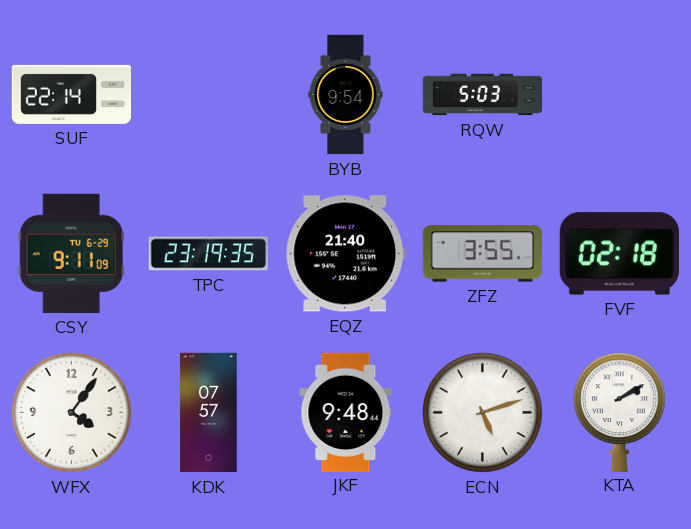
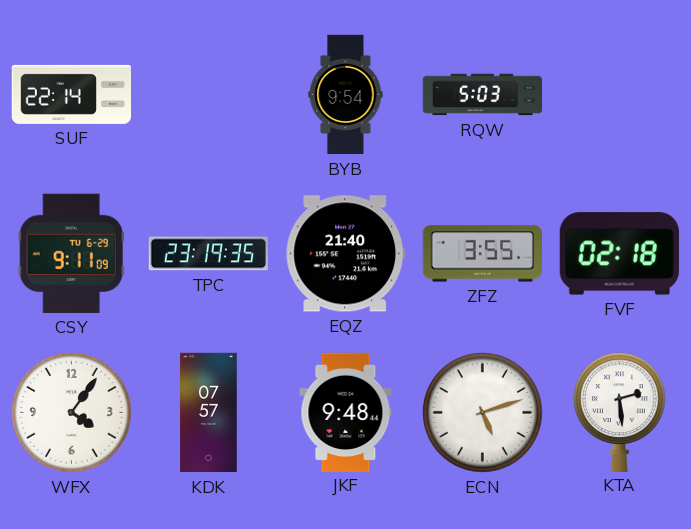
KTA: 2:10 -> 2:29 (620, 412)
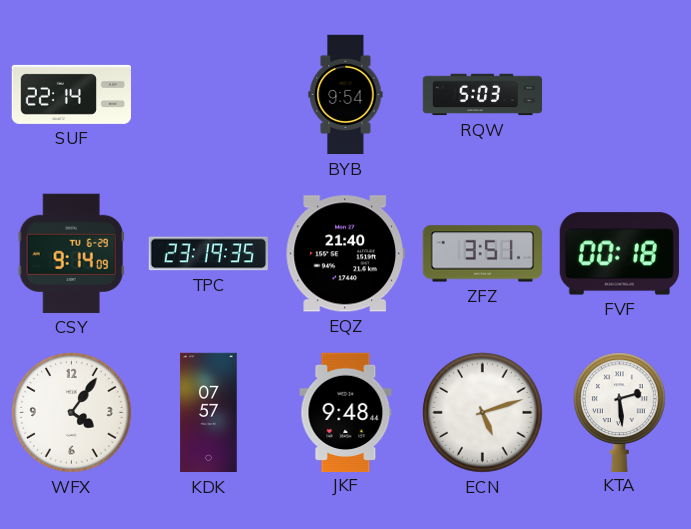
CSY: 9:11 -> 9:14 (71, 253)
ZFZ: 3:55 -> 3:51 (482, 254)
FVF: 02:18 -> 00:18 (619, 254)
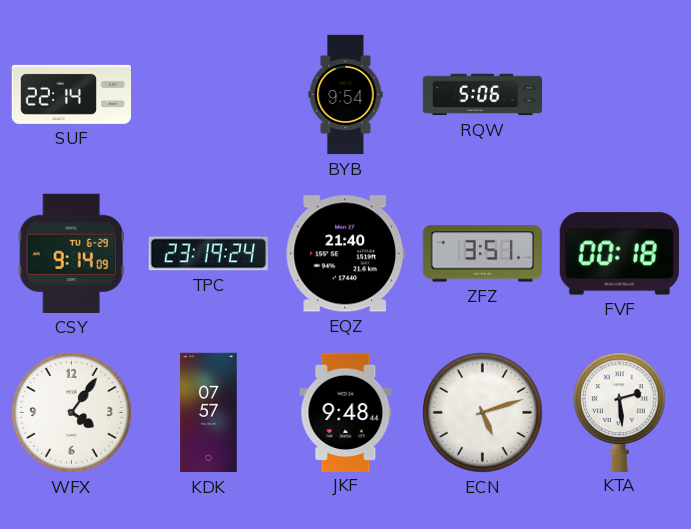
RQW: 5:03 -> 5:06 (483, 95)
TPC: 23:19:35 -> 23:19:24 (208, 254)
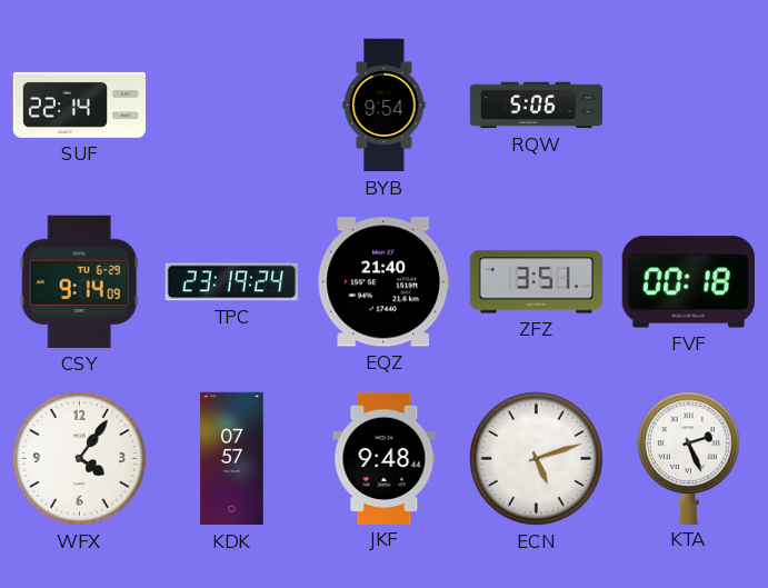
KTA: 2:29 -> 2:26 (689, 458)
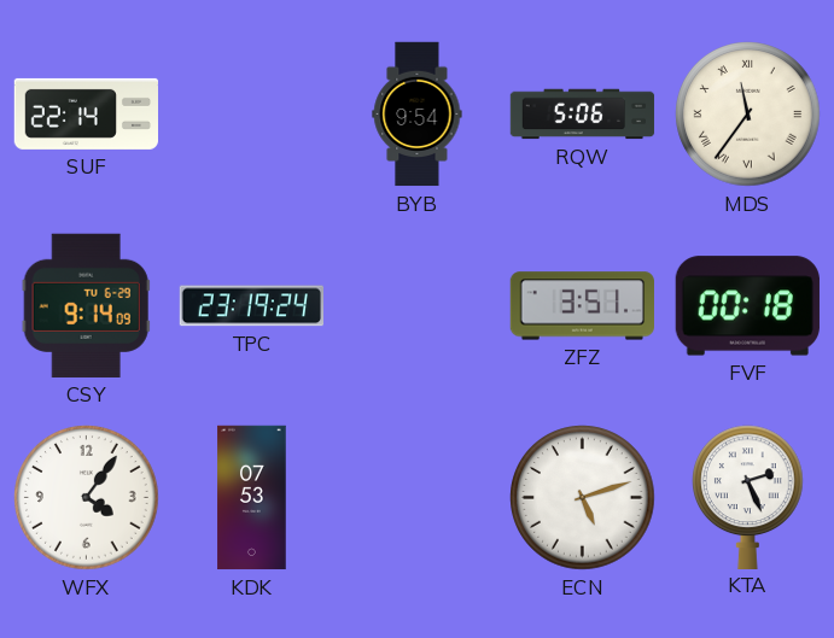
MDS: none -> 11:36 (748, 115)
EQZ: 21:40 -> none (383, 282)
KDK: 07:57 -> 07:53 (252, 498)
JKF: 9:48 -> none (385, 458)
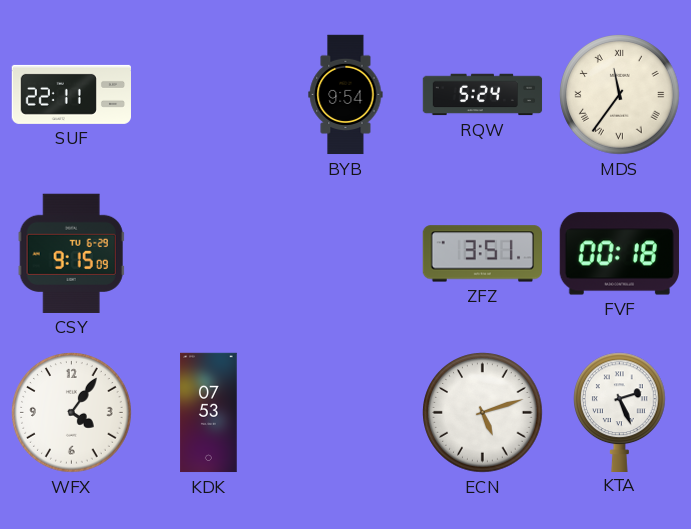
SUF: 22:14 -> 22:11 (71, 94)
RQW: 5:06 -> 5:24 (483, 95)
CSY: 9:14 -> 9:15 (71, 253)
TPC: 23:19 -> none (251, 306)
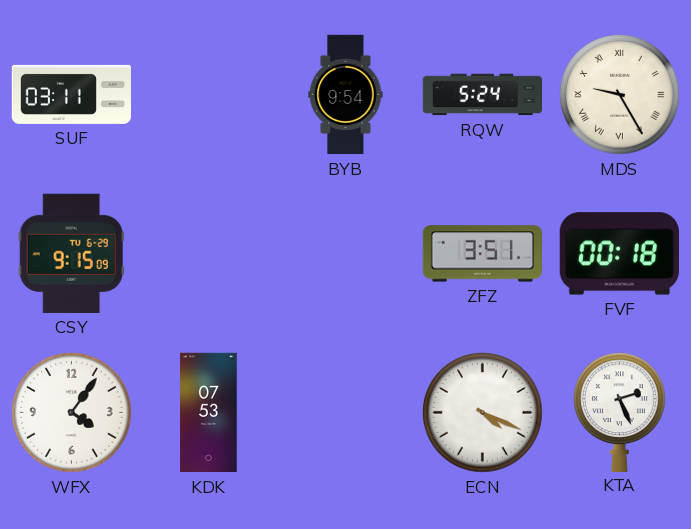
SUF: 22:11 -> 03:11 (71, 94)
MDS: 11:36 -> 9:25 (620, 95)
ECN: 5:12 -> 4:19 (483, 413)
